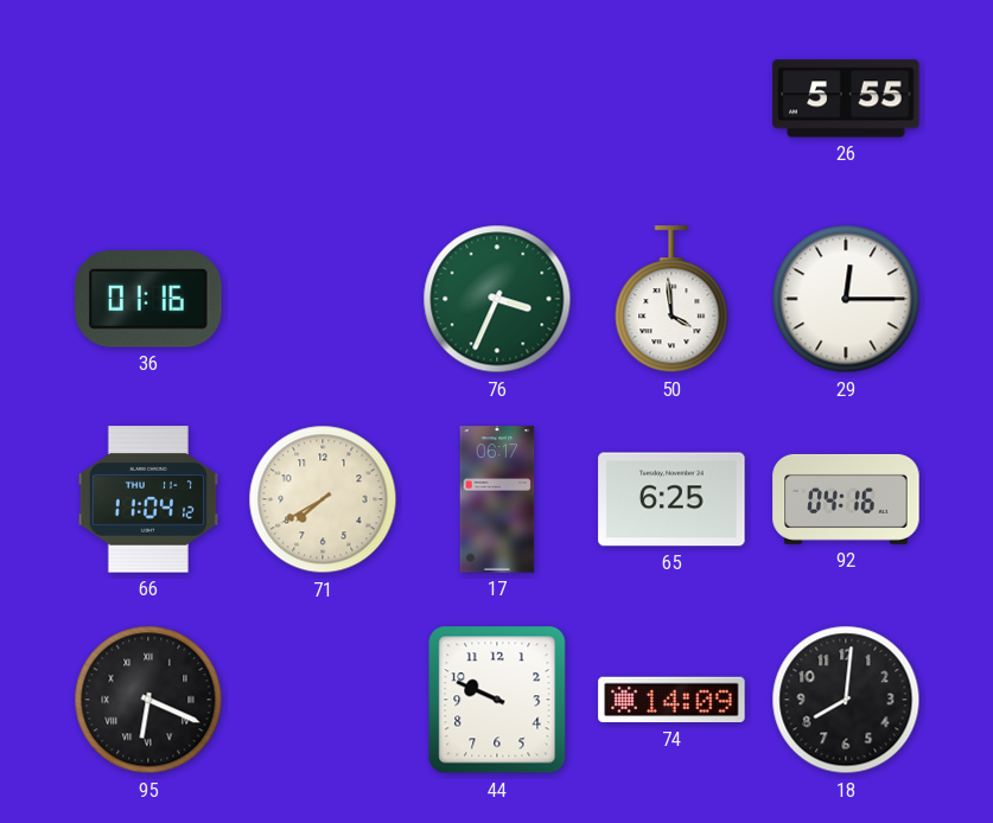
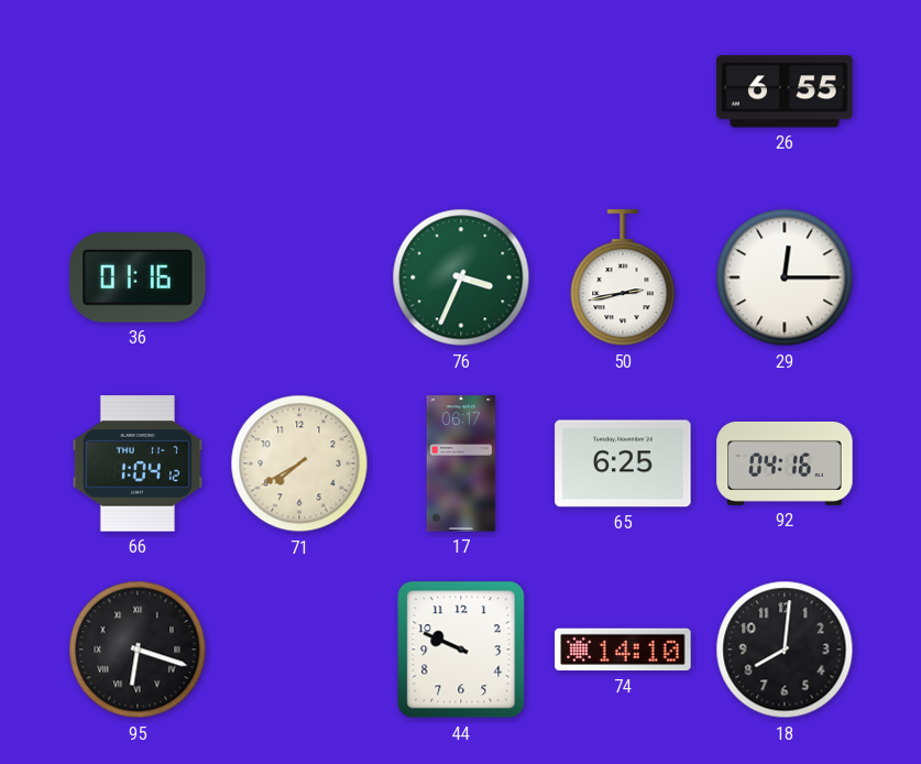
26: 5:55 -> 6:55 (785, 91)
50: 3:59 -> 2:43 (623, 279)
66: 11:04 -> 1:04 (136, 463)
95: 6:19 -> 6:18 (138, 650)
74: 14:09 -> 14:10 (623, 650)
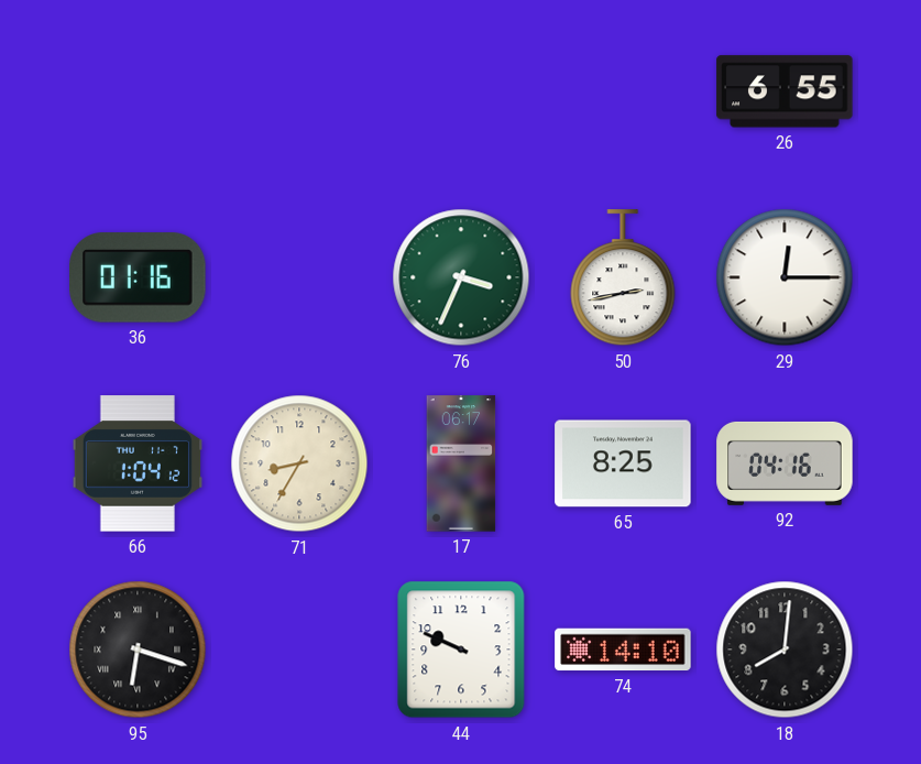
71: 7:40 -> 8:35 (299, 463)
65: 6:25 -> 8:25 (623, 463)
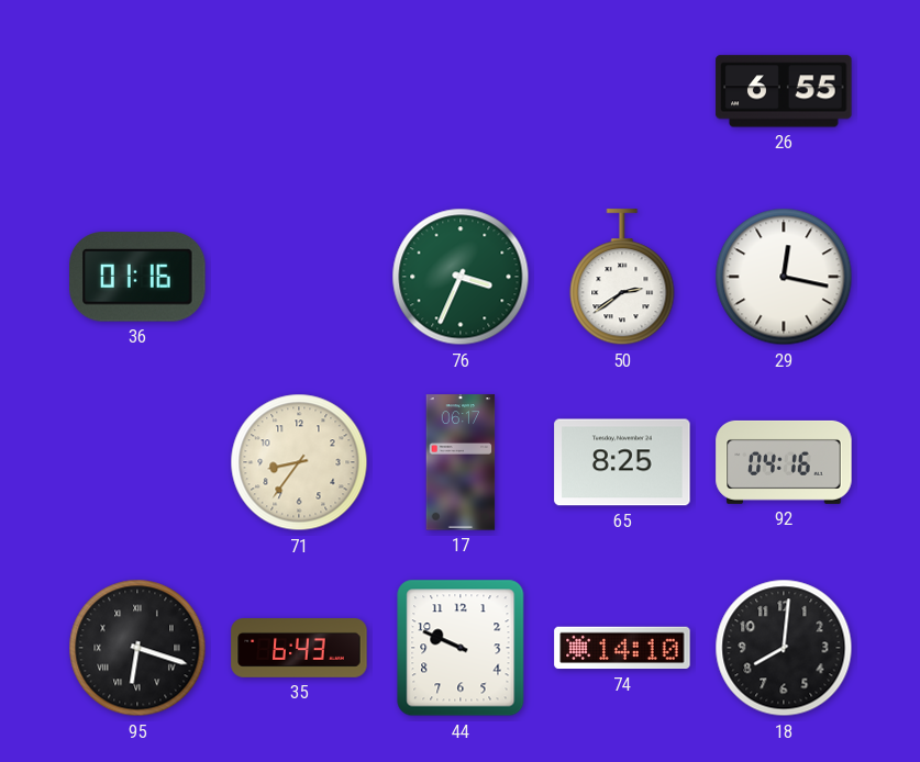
50: 2:43 -> 2:39 (622, 278)
29: 12:15 -> 12:17 (784, 277)
66: 1:04 -> none (136, 463)
71: 8:35 -> 8:36 (299, 462)
35: none -> 6:43 (299, 649)
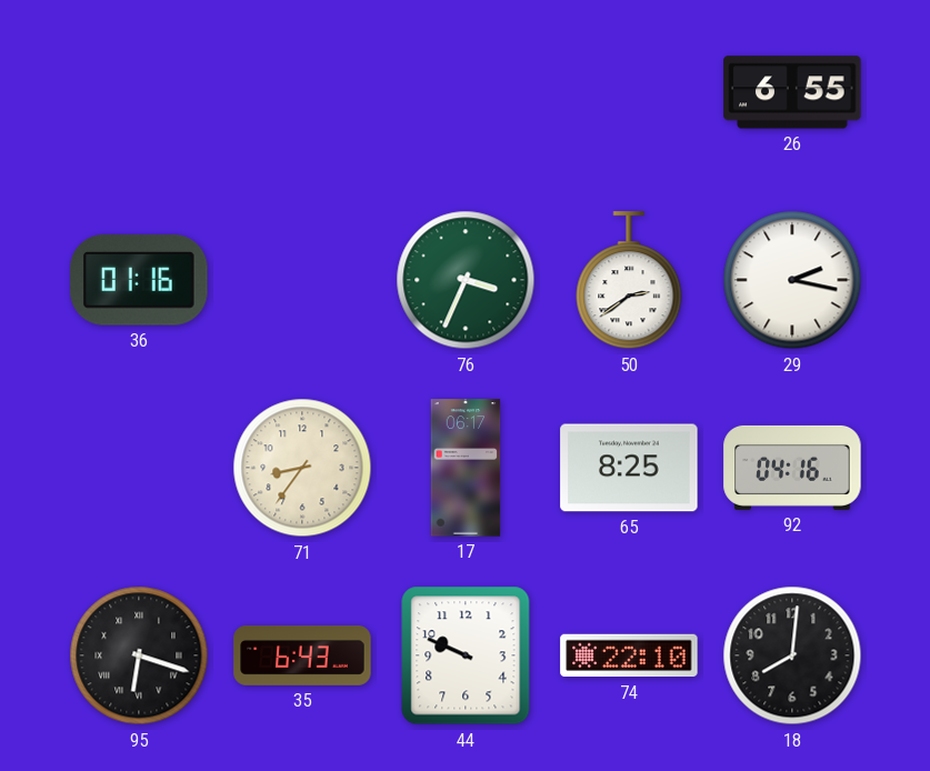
29: 12:17 -> 2:17 (792, 280)
74: 14:10 -> 22:10 (629, 655)
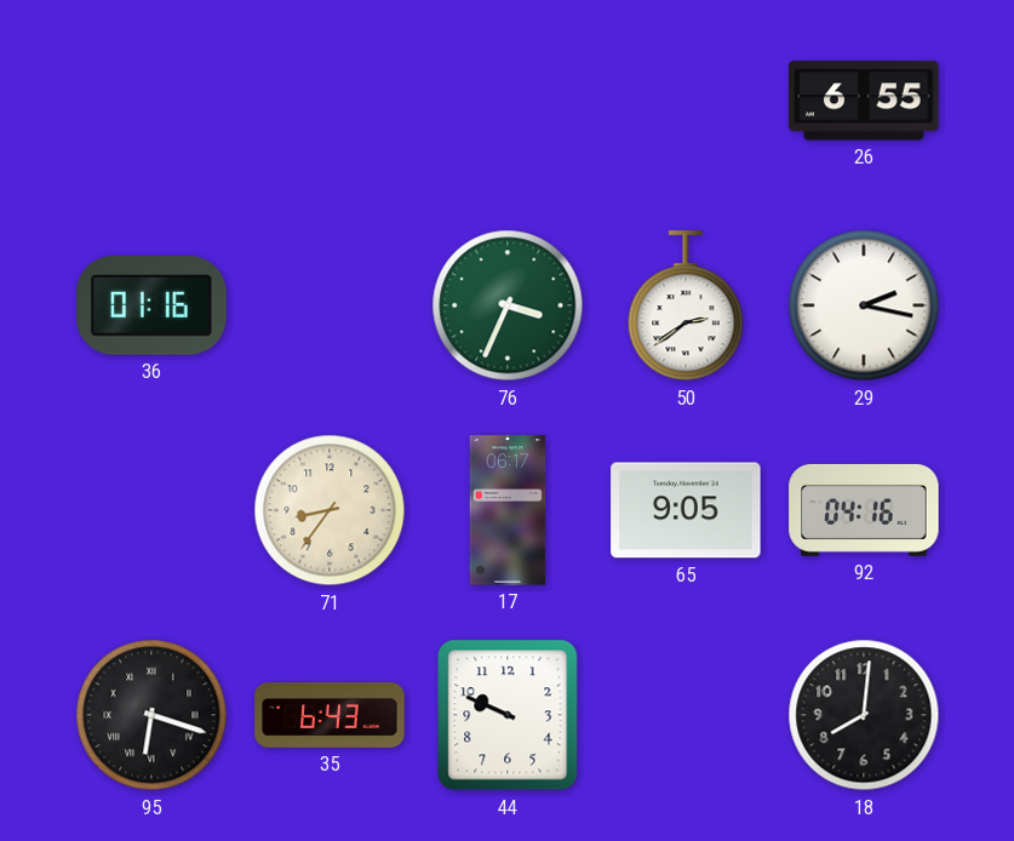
65: 8:25 -> 9:05 (686, 510)
74: 22:10 -> none (629, 655)
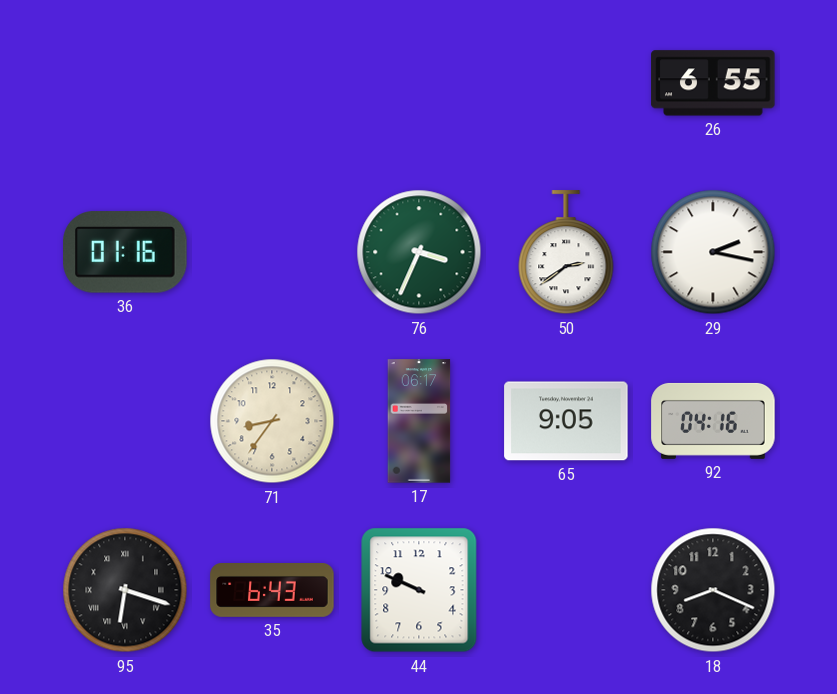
18: 8:01 -> 8:19 (713, 590)
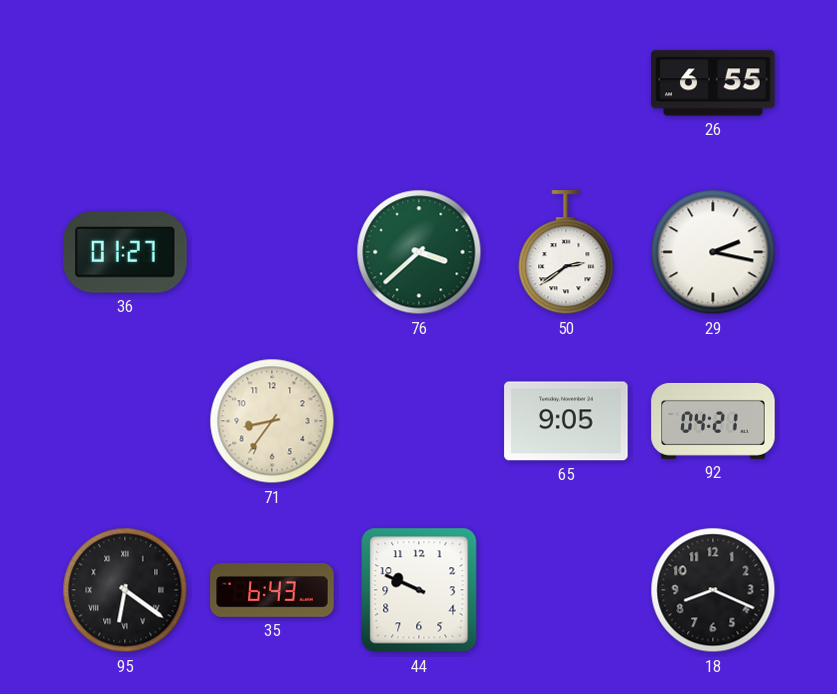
36: 01:16 -> 01:27 (125, 252)
76: 3:34 -> 3:38 (419, 252)
17: 06:17 -> none (419, 421)
92: 04:16 -> 04:21 (713, 421)
95: 6:18 -> 6:21 (125, 590)
